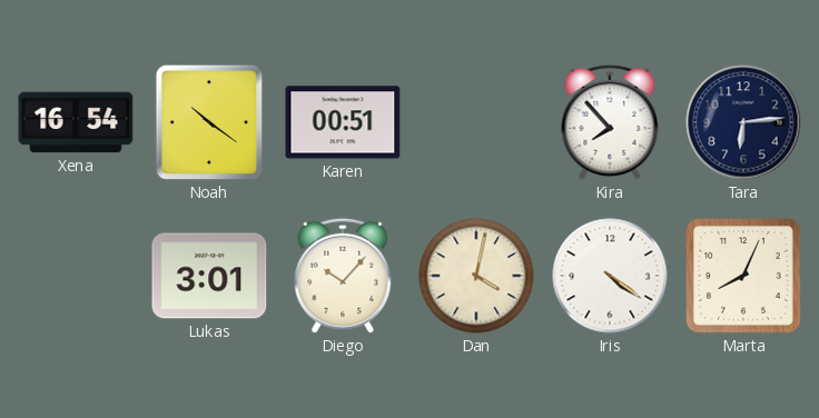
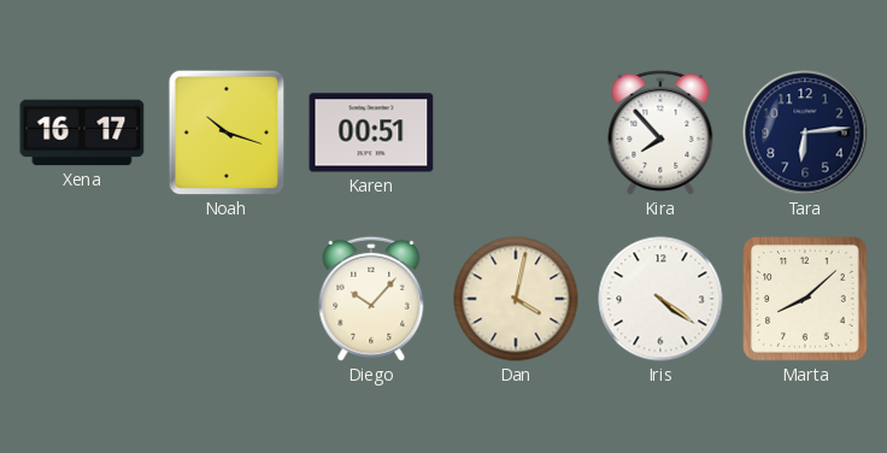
Xena: 16:54 -> 16:17 (82, 133)
Noah: 10:21 -> 10:18 (227, 133)
Lukas: 3:01 -> none (209, 276)
Marta: 8:04 -> 8:08 (805, 299)
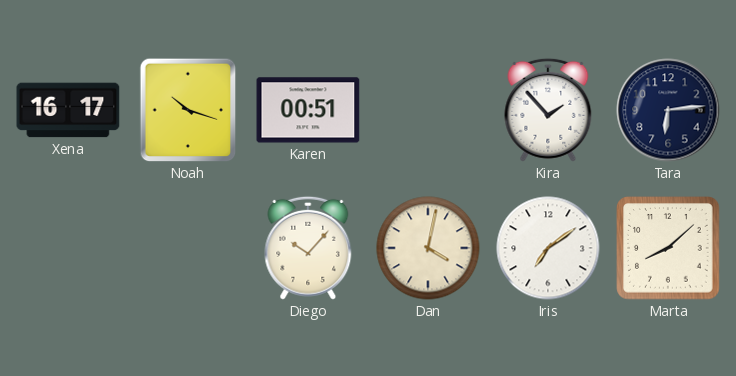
Kira: 7:53 -> 1:53 (548, 110)
Iris: 4:21 -> 7:09 (548, 248)
